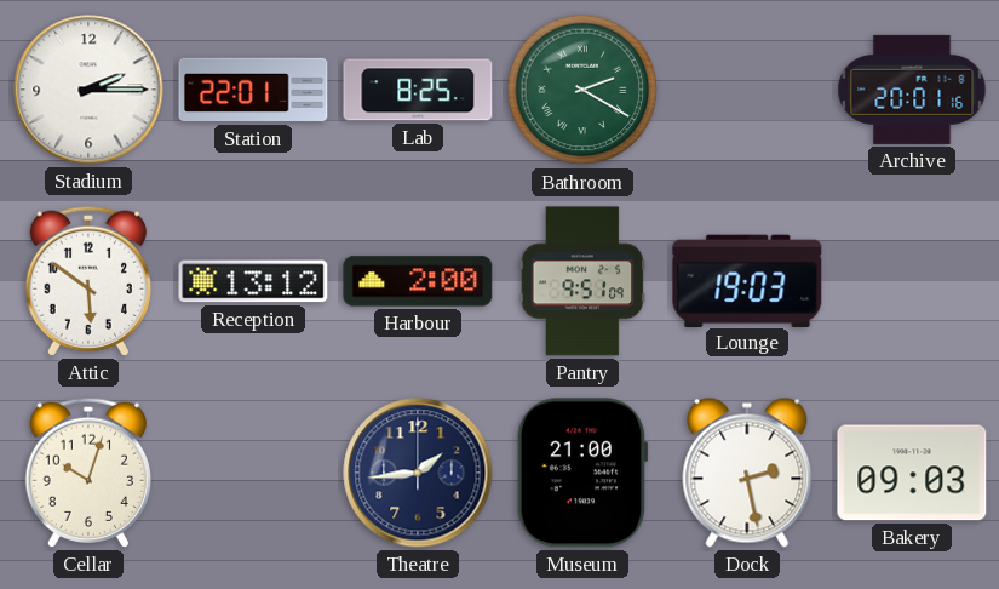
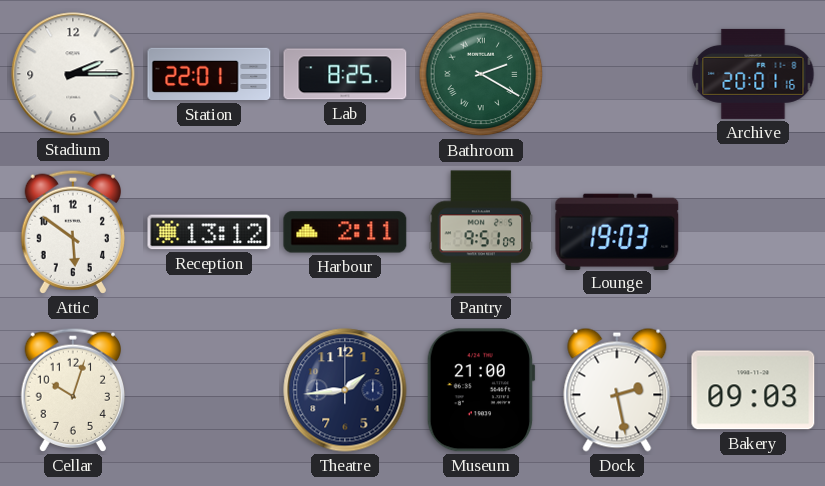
Harbour: 2:00 -> 2:11 (345, 232)
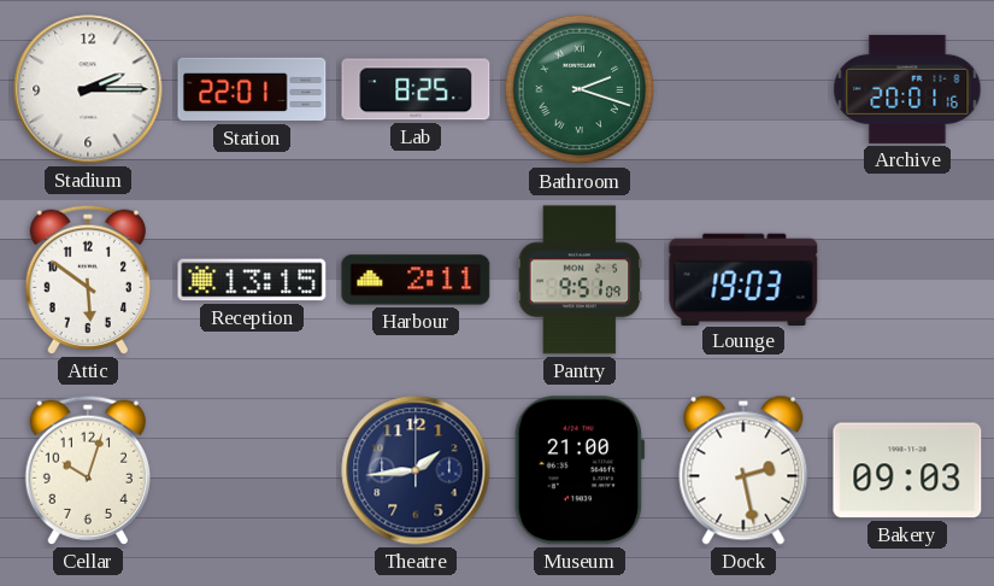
Bathroom: 2:20 -> 2:18 (580, 89)
Reception: 13:12 -> 13:15 (252, 280)
